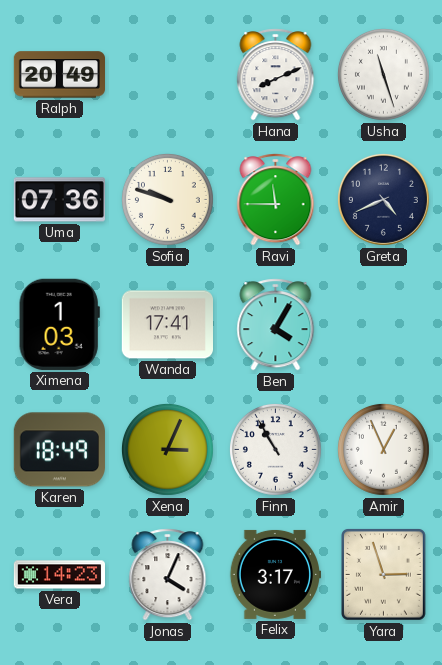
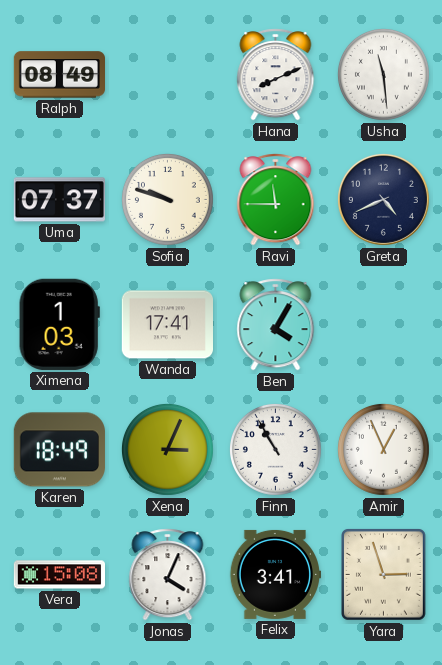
Ralph: 20:49 -> 08:49 (59, 75)
Usha: 11:27 -> 11:29 (383, 74)
Uma: 07:36 -> 07:37 (59, 200)
Vera: 14:23 -> 15:08 (59, 575)
Felix: 3:17 -> 3:41 (275, 574)
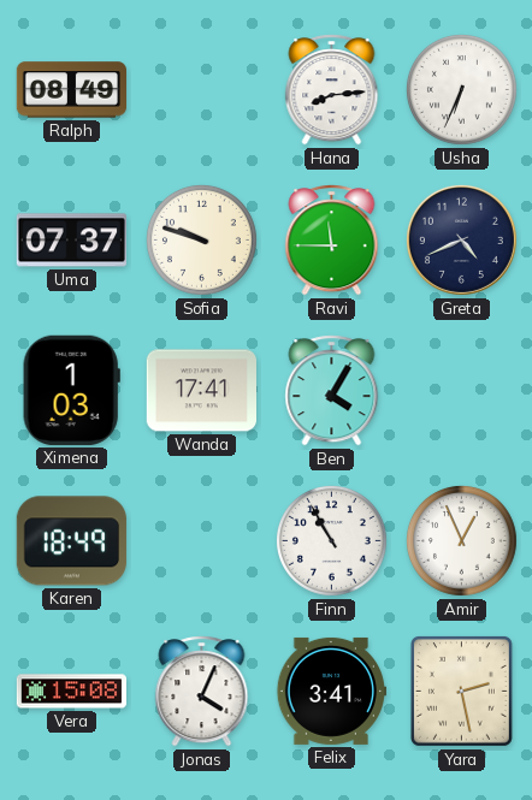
Hana: 8:11 -> 8:14 (332, 90)
Usha: 11:29 -> 6:34 (461, 89)
Xena: 3:04 -> none (167, 449)
Yara: 2:57 -> 2:28 (461, 691)
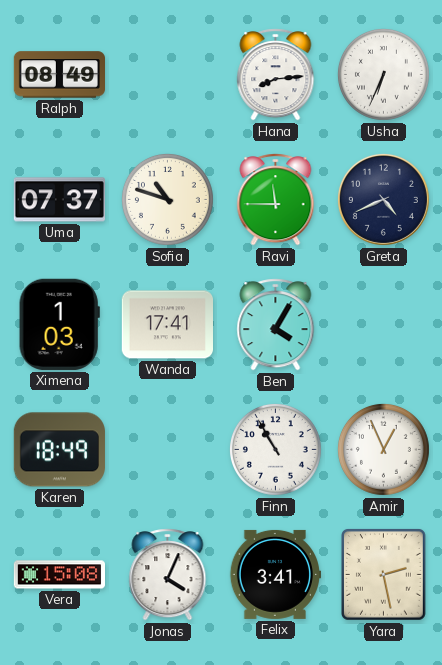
Sofia: 9:48 -> 10:48 (167, 199)
